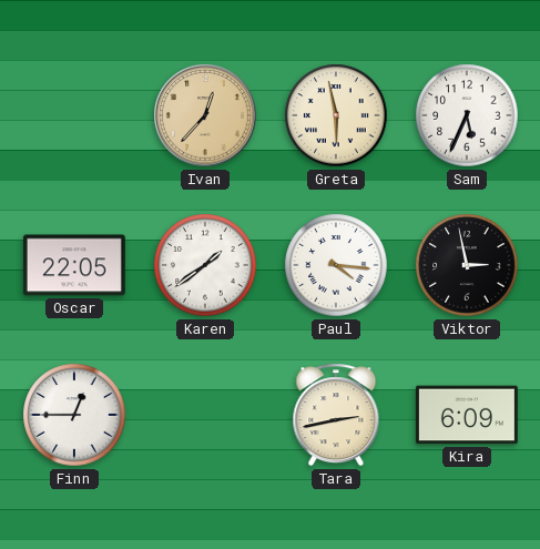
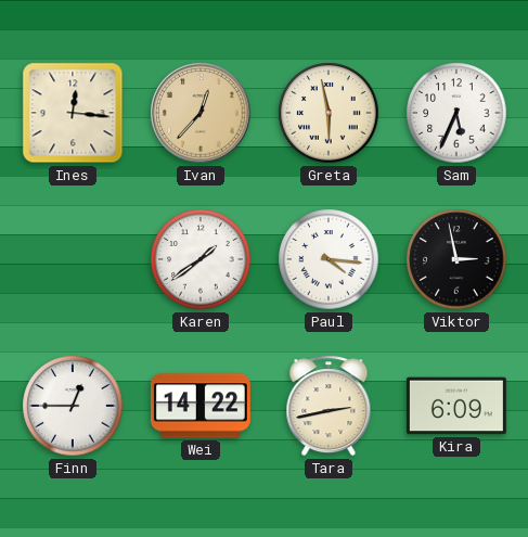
Ines: none -> 12:16 (73, 113)
Oscar: 22:05 -> none (74, 265)
Wei: none -> 14:22 (201, 406)
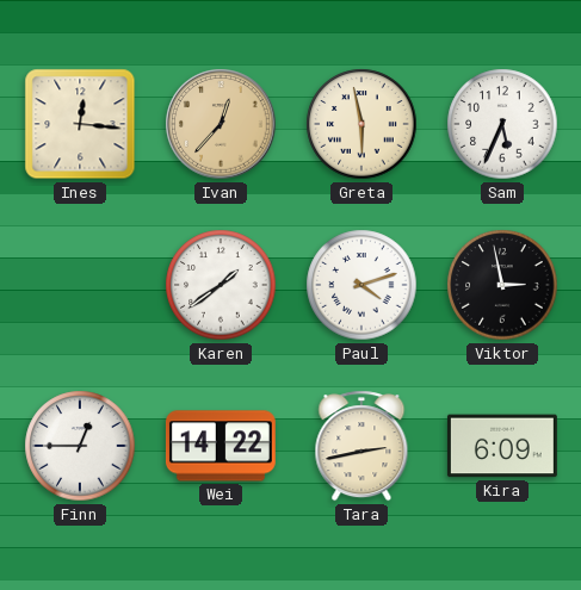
Paul: 4:16 -> 4:12 (361, 285)
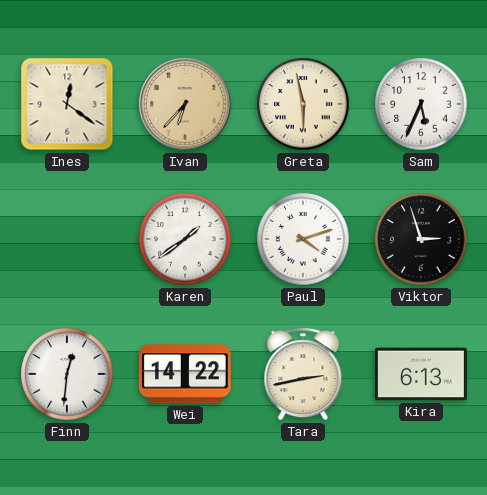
Ines: 12:16 -> 12:21 (67, 104)
Ivan: 12:37 -> 6:37 (185, 104)
Viktor: 2:58 -> 2:57 (421, 239)
Finn: 12:45 -> 12:31 (67, 374)
Kira: 6:09 -> 6:13 (421, 374)
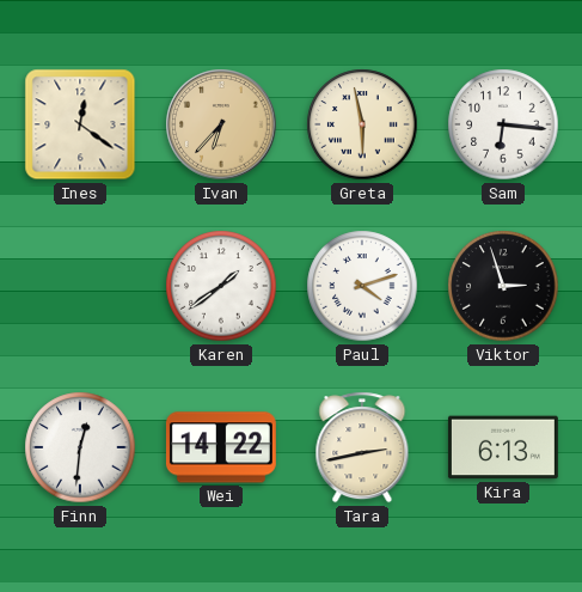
Sam: 5:34 -> 6:16 (503, 124)
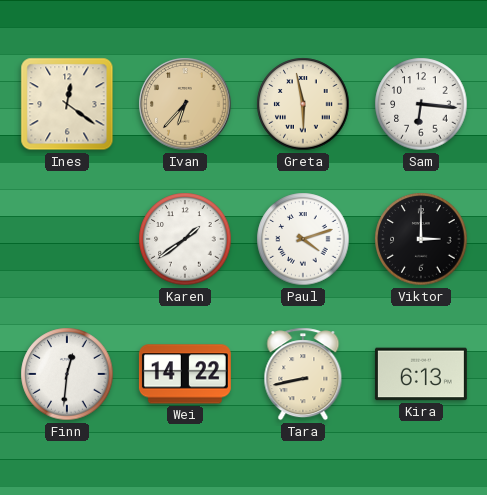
Viktor: 2:57 -> 3:00 (421, 239)
Tara: 2:43 -> 8:43 (303, 374)
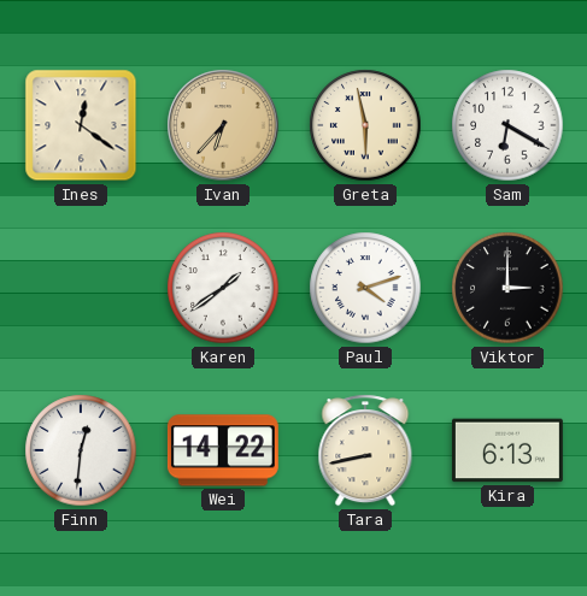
Sam: 6:16 -> 6:20 (507, 125)
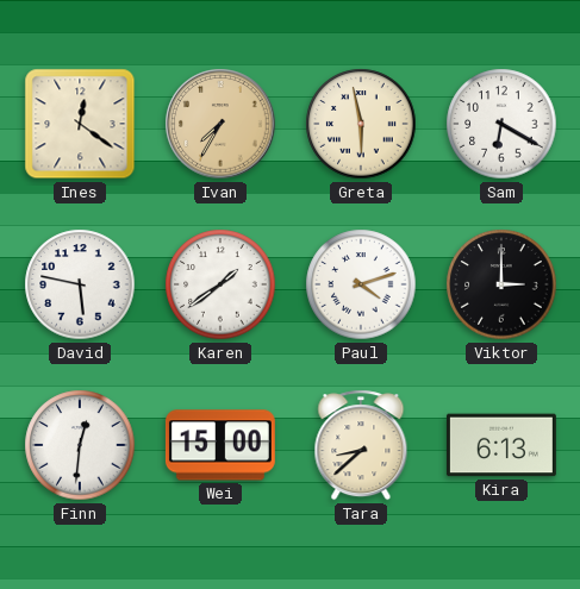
Ivan: 6:37 -> 7:35 (220, 124)
David: none -> 5:47 (80, 284)
Wei: 14:22 -> 15:00 (220, 445)
Tara: 8:43 -> 8:38 (361, 445)
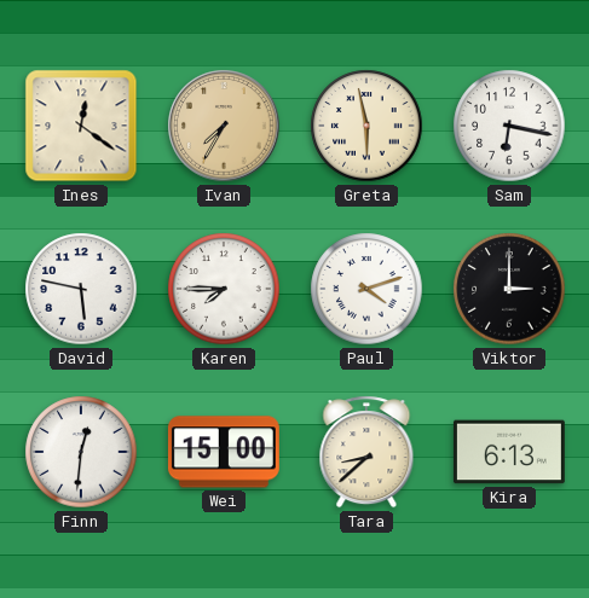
Sam: 6:20 -> 6:17 (509, 126)
Karen: 1:39 -> 7:45 (224, 289)
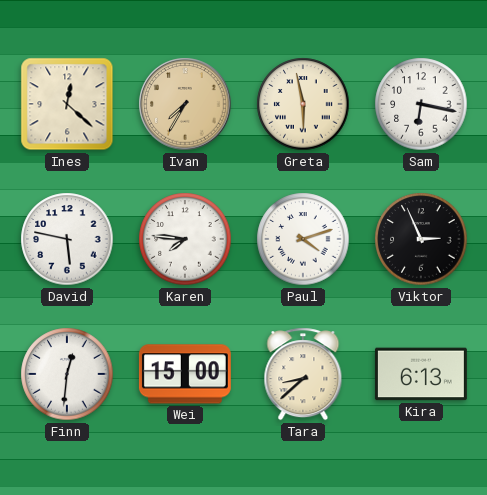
Ines: 12:21 -> 12:22 (67, 104)
Karen: 7:45 -> 7:46 (185, 239)
Viktor: 3:00 -> 2:56 (421, 239)
